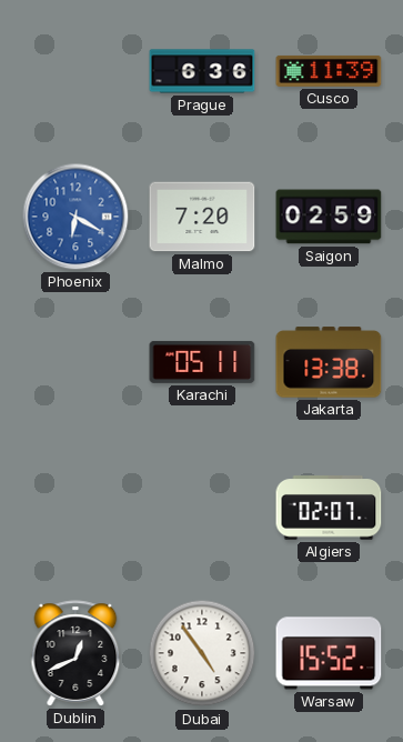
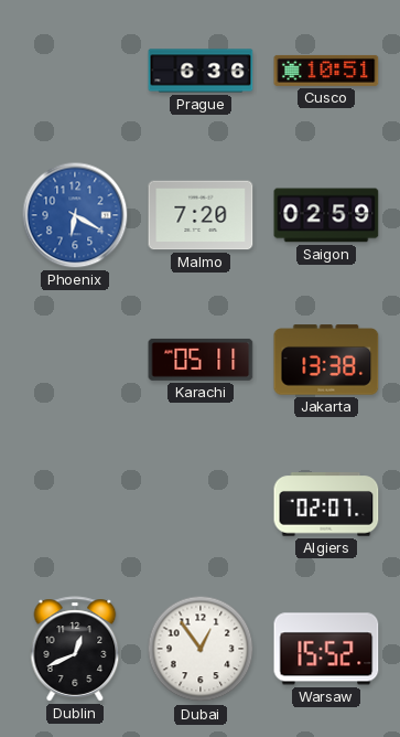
Cusco: 11:39 -> 10:51 (326, 71)
Dubai: 4:54 -> 12:54 (201, 649)
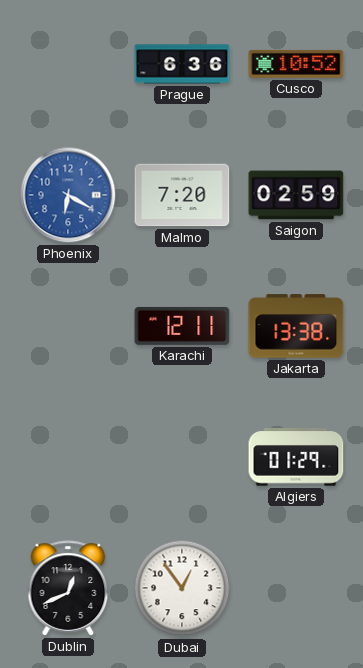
Cusco: 10:51 -> 10:52 (296, 64)
Karachi: 05:11 -> 12:11 (182, 326)
Algiers: 02:07 -> 01:29 (296, 457)
Warsaw: 15:52 -> none (326, 649)
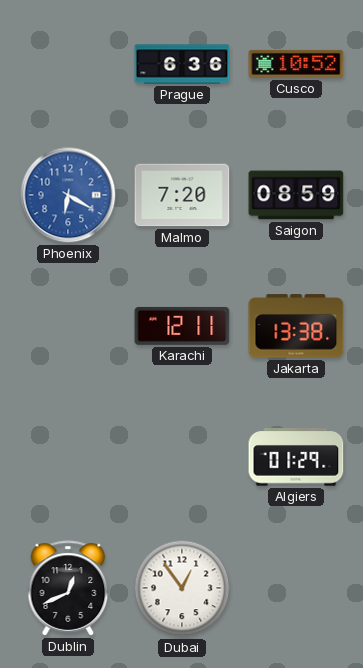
Saigon: 02:59 -> 08:59 (296, 195)
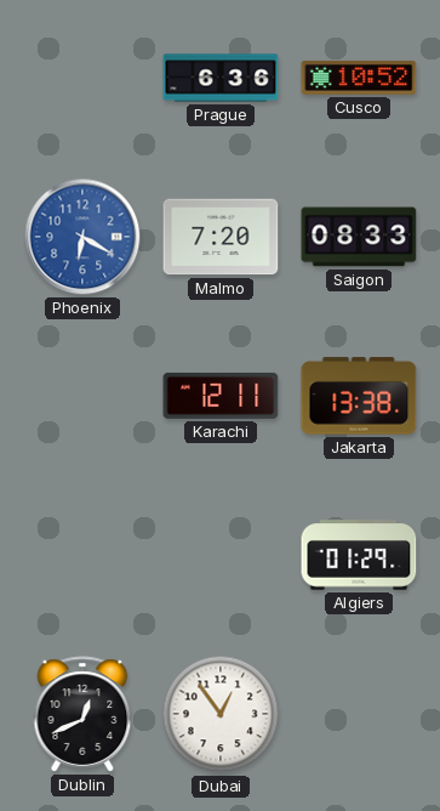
Saigon: 08:59 -> 08:33 (359, 237)
